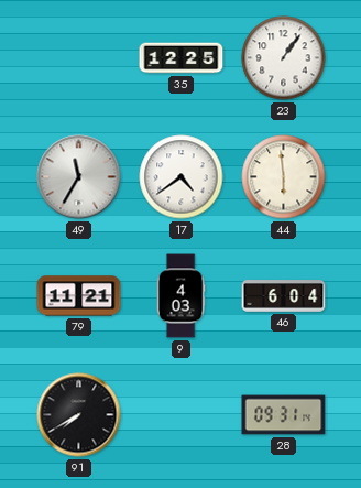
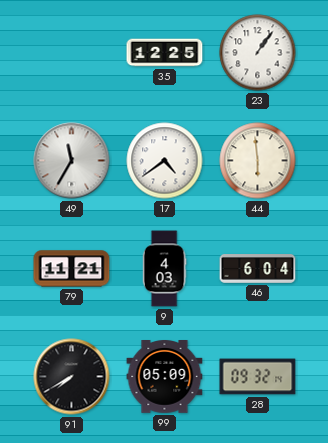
99: none -> 05:09 (165, 377)
28: 09:31 -> 09:32 (258, 377)
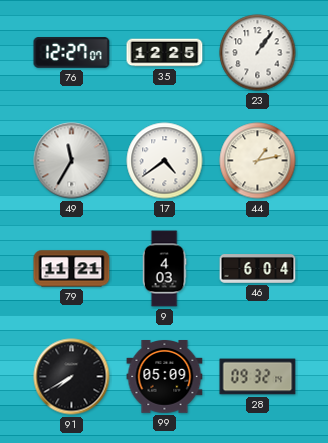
76: none -> 12:27 (72, 53)
44: 5:59 -> 1:13 (258, 161)
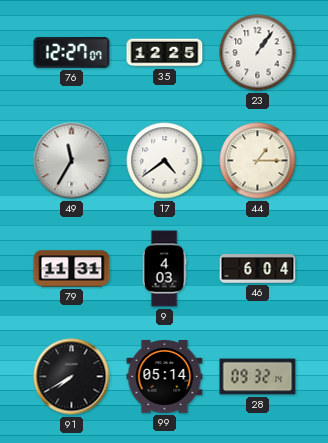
44: 1:13 -> 1:15 (258, 161)
79: 11:21 -> 11:31 (72, 269)
99: 05:09 -> 05:14 (165, 377)
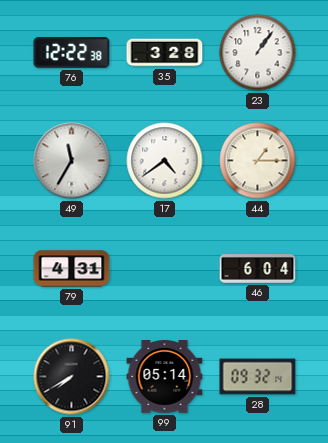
76: 12:27 -> 12:22 (72, 53)
35: 12:25 -> 3:28 (165, 53)
79: 11:31 -> 4:31 (72, 269)
9: 4:03 -> none (164, 269)
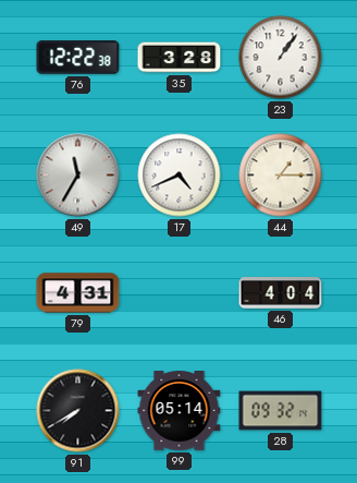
17: 4:39 -> 4:41 (180, 176)
46: 6:04 -> 4:04 (281, 293)
